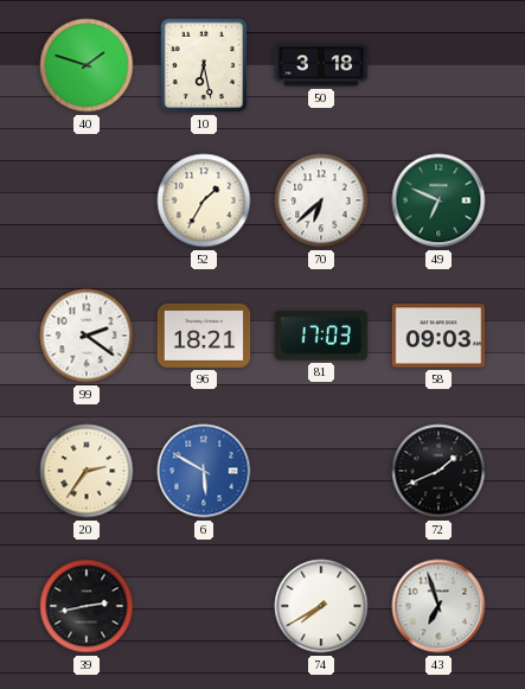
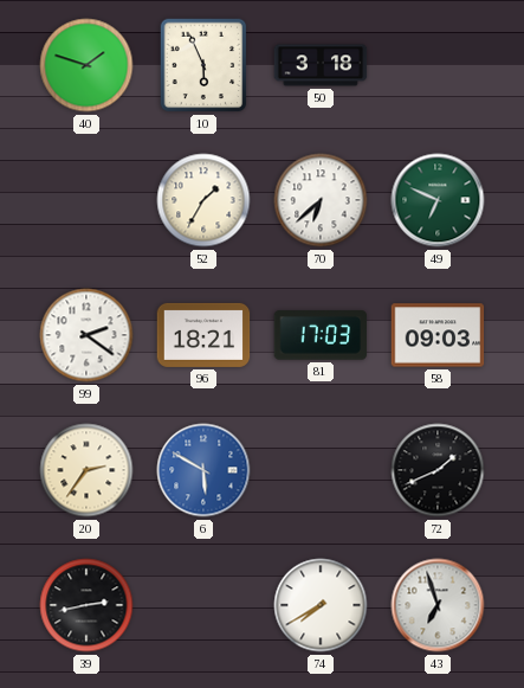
10: 6:28 -> 5:56 (203, 65)
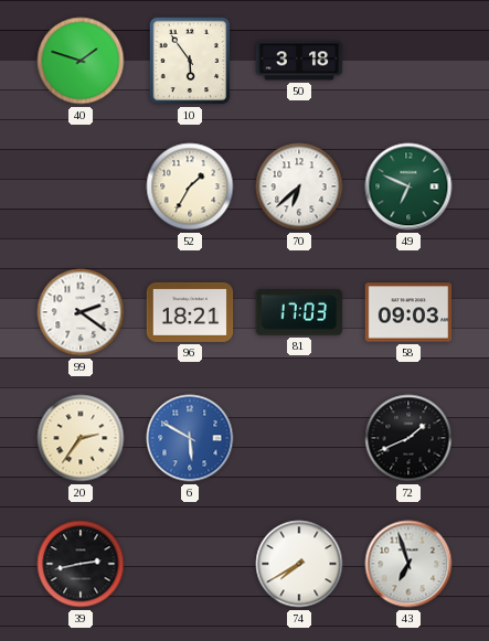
10: 5:56 -> 5:54 (190, 61)
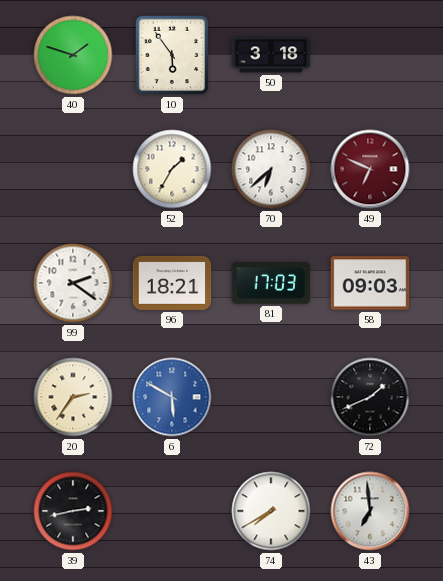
49 dial: green -> burgundy (370, 169)
43: 6:57 -> 6:59 (370, 511)
